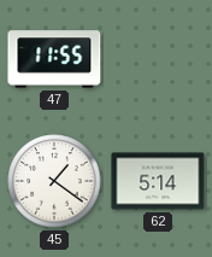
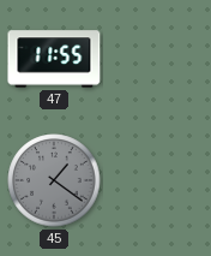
45 dial: white -> grey (54, 180)
62: 5:14 -> none (158, 181)
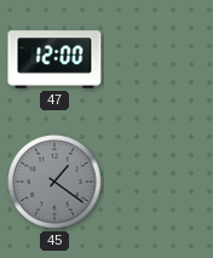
47: 11:55 -> 12:00 (54, 59)
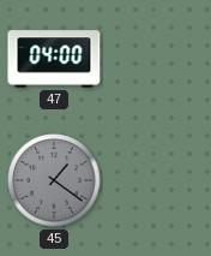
47: 12:00 -> 04:00 (54, 59)
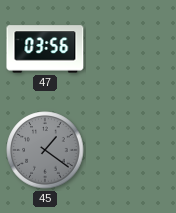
47: 04:00 -> 03:56 (45, 49)
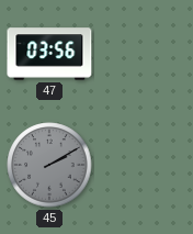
45: 1:21 -> 2:10 (49, 165)
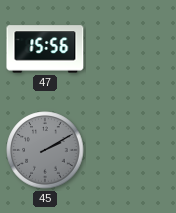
47: 03:56 -> 15:56 (45, 49)
